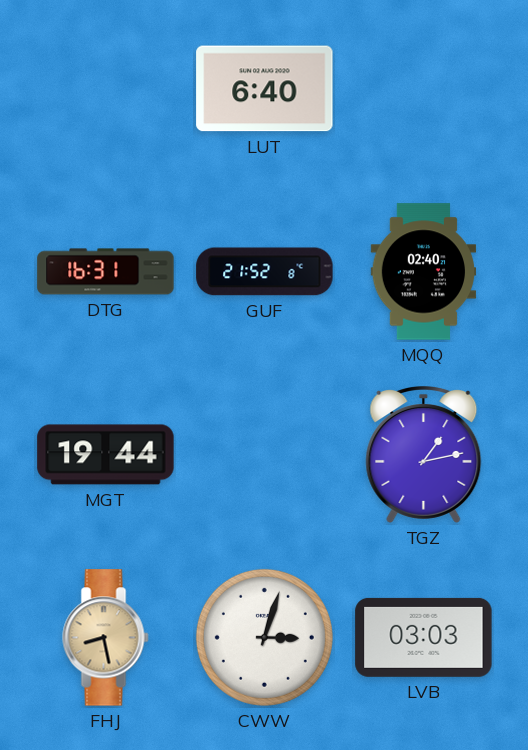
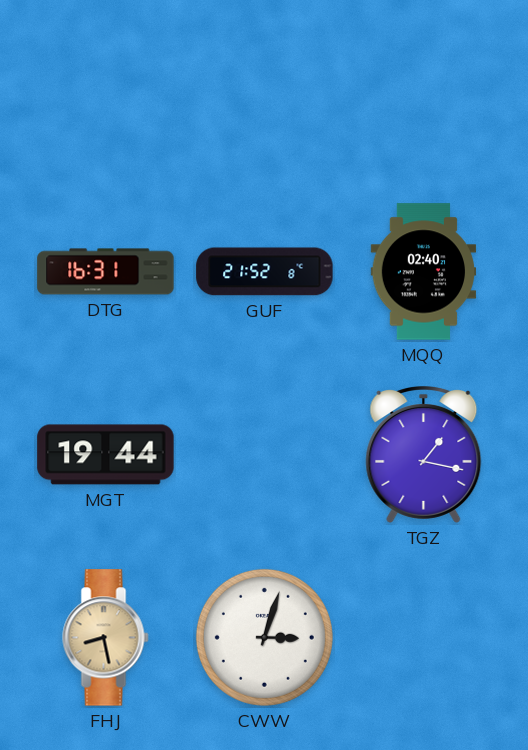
LUT: 6:40 -> none (265, 89)
TGZ: 1:13 -> 1:17 (424, 455)
LVB: 03:03 -> none (424, 637)
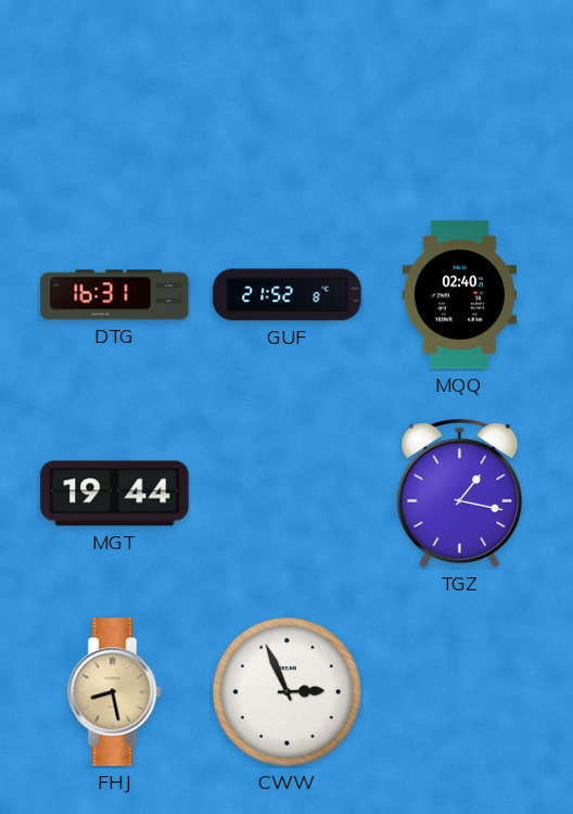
CWW: 3:03 -> 2:56 (286, 691)
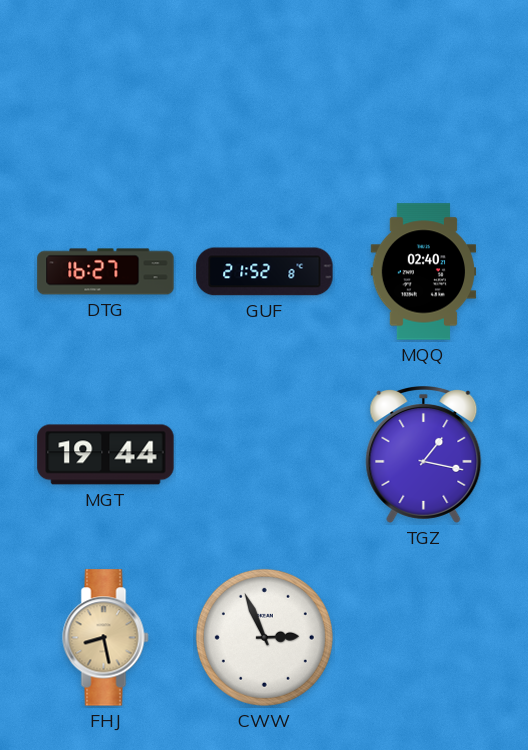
DTG: 16:31 -> 16:27 (106, 272)
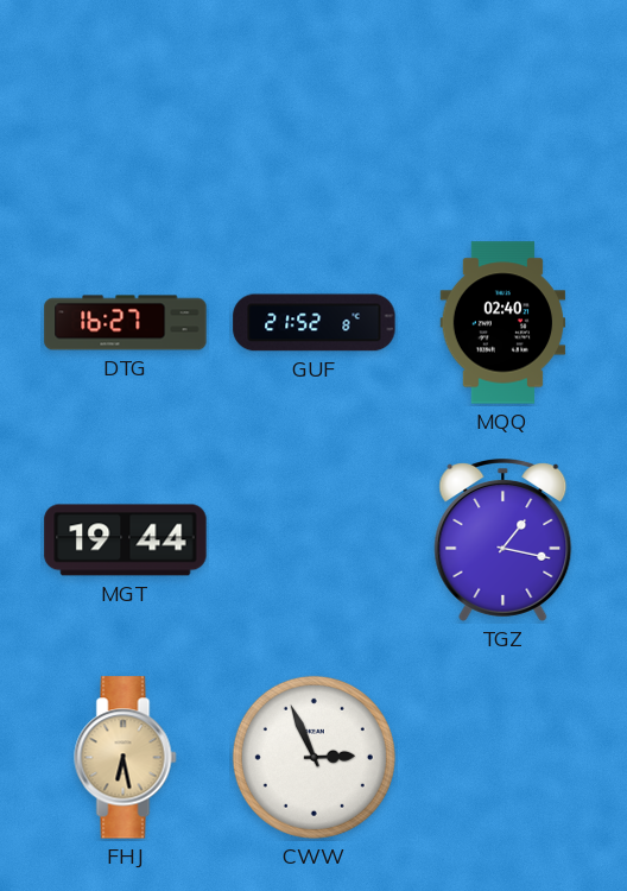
FHJ: 8:28 -> 6:28 (126, 758)
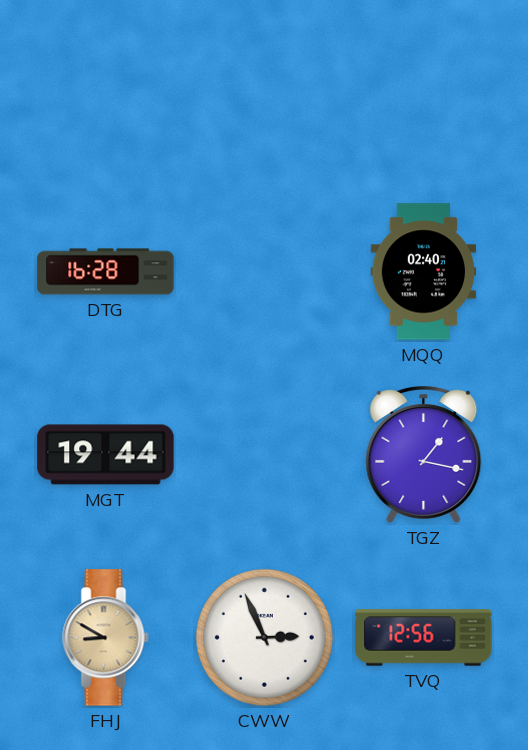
DTG: 16:27 -> 16:28 (106, 272)
GUF: 21:52 -> none (315, 323)
FHJ: 6:28 -> 8:50 (106, 638)
TVQ: none -> 12:56 (424, 638)
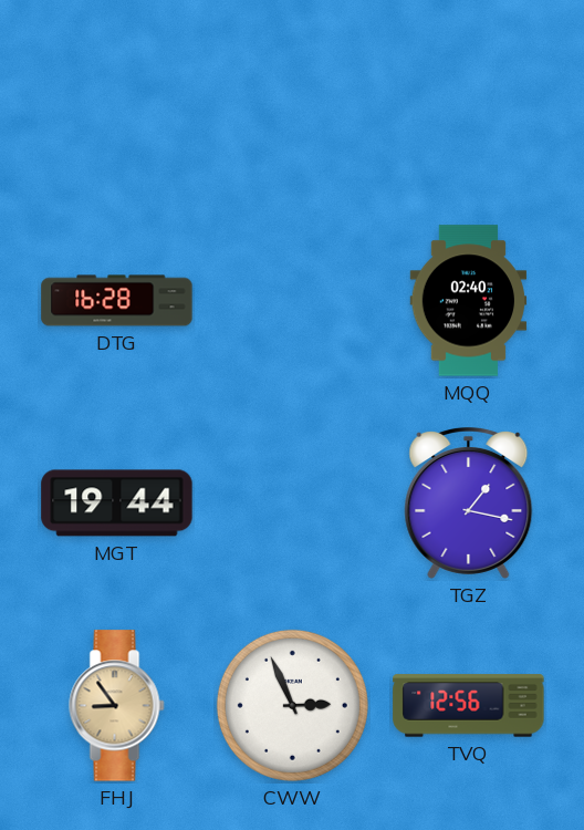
FHJ: 8:50 -> 8:54 (117, 706)
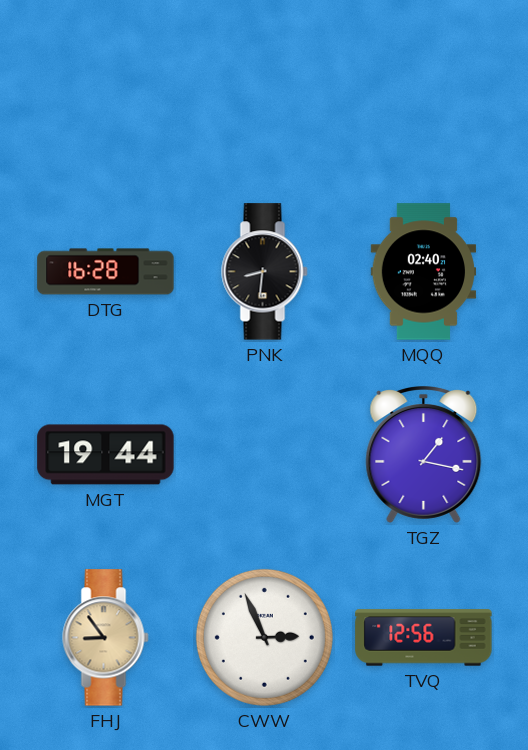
PNK: none -> 8:31 (265, 272)
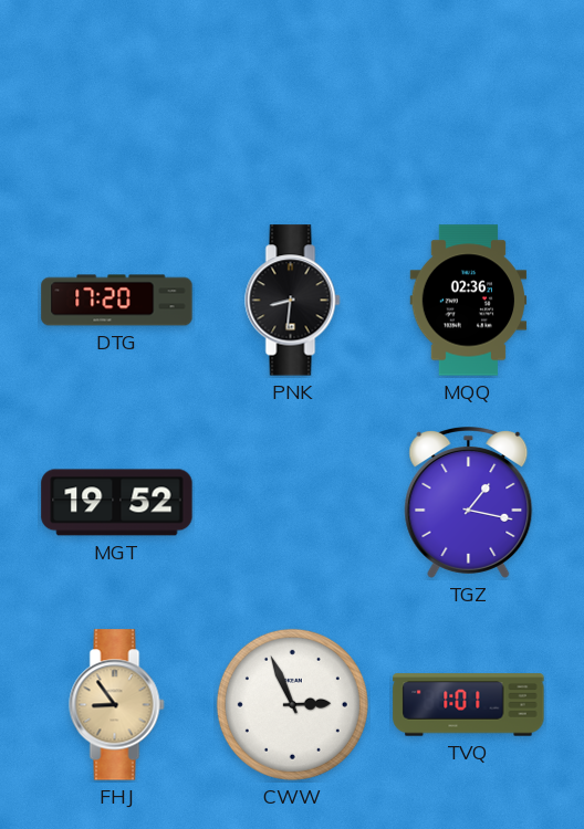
DTG: 16:28 -> 17:20 (117, 301)
MQQ: 02:40 -> 02:36 (469, 301)
MGT: 19:44 -> 19:52 (117, 503)
TVQ: 12:56 -> 1:01 (469, 705)
